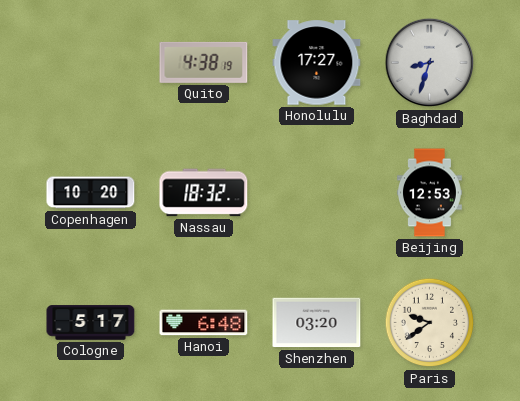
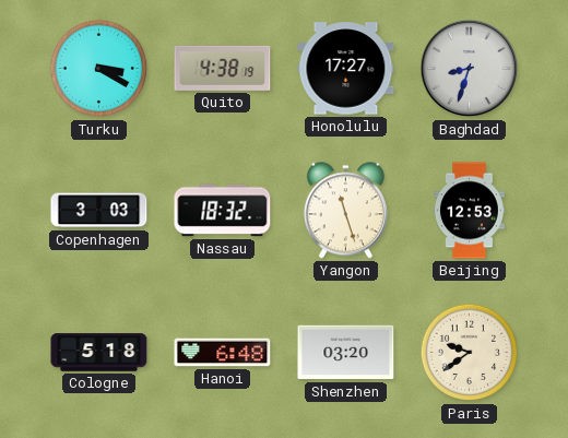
Turku: none -> 3:20 (99, 69)
Copenhagen: 10:20 -> 3:03 (99, 211)
Yangon: none -> 11:27 (345, 211)
Cologne: 5:17 -> 5:18 (99, 353)
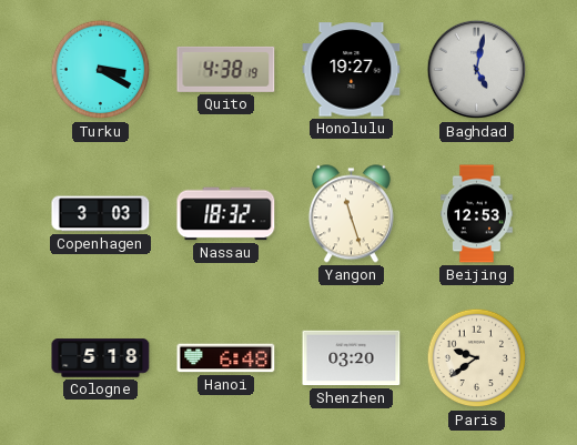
Honolulu: 17:27 -> 19:27 (352, 70)
Baghdad: 8:33 -> 5:02 (477, 70)
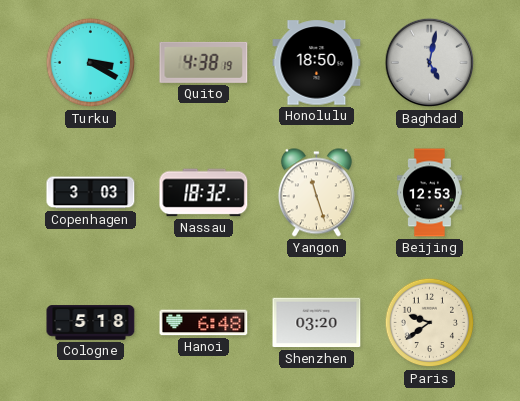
Honolulu: 19:27 -> 18:50 (317, 63)
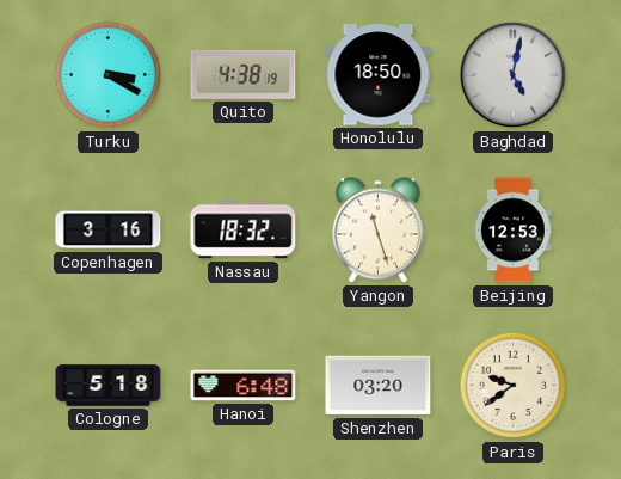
Copenhagen: 3:03 -> 3:16 (109, 231)
